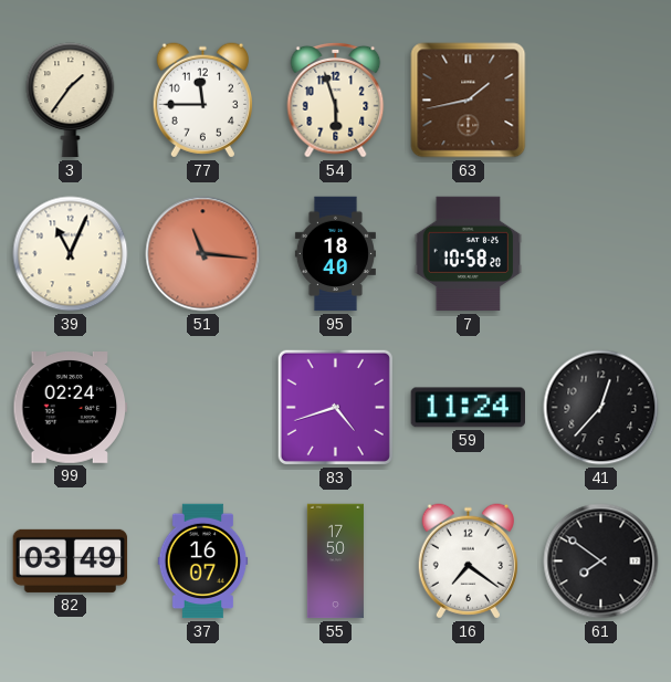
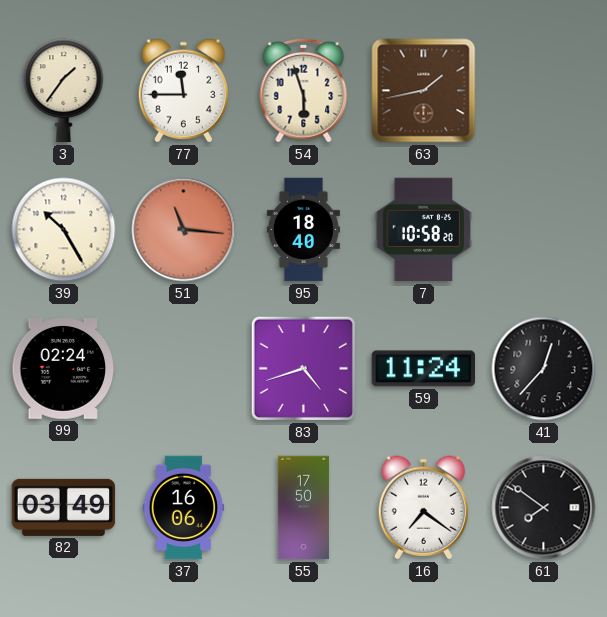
39: 11:04 -> 10:25 (64, 230)
37: 16:07 -> 16:06 (184, 508)
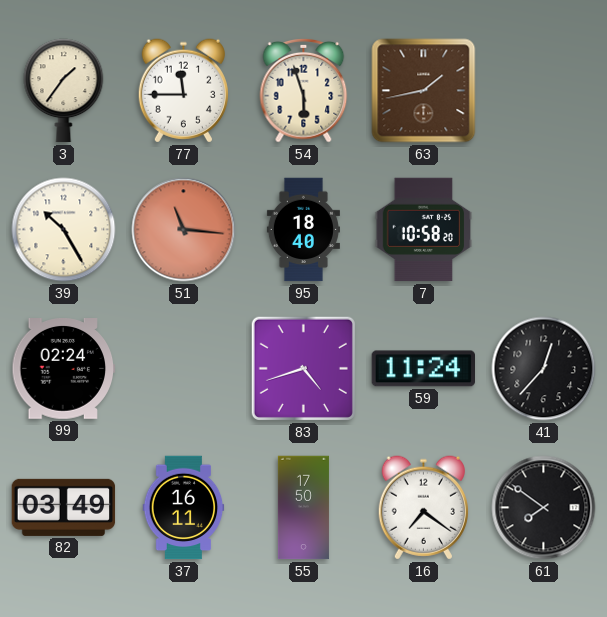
37: 16:06 -> 16:11 (184, 508)
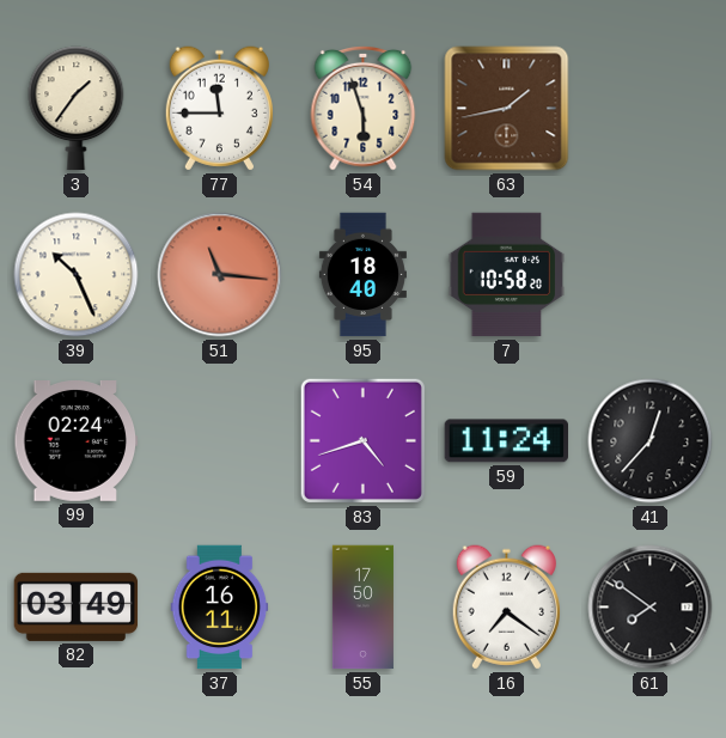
39: 10:25 -> 10:26 (77, 275)
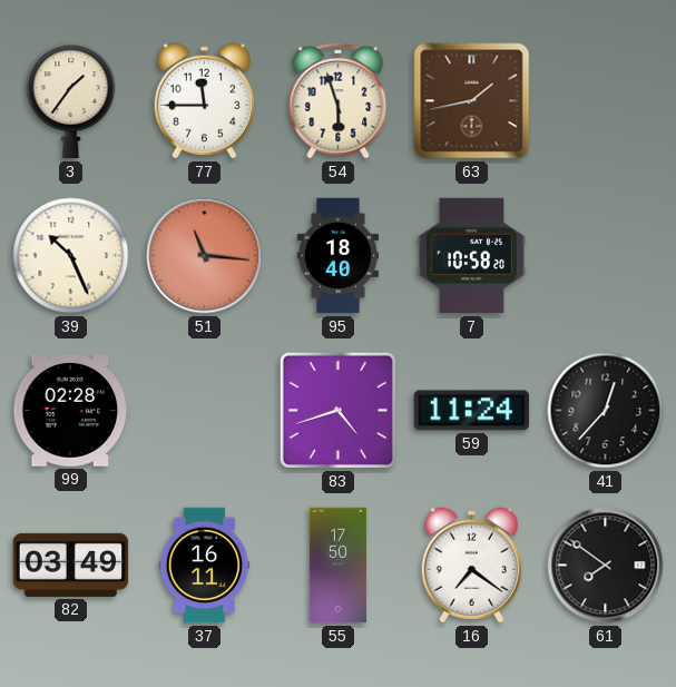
99: 02:24 -> 02:28 (71, 411)
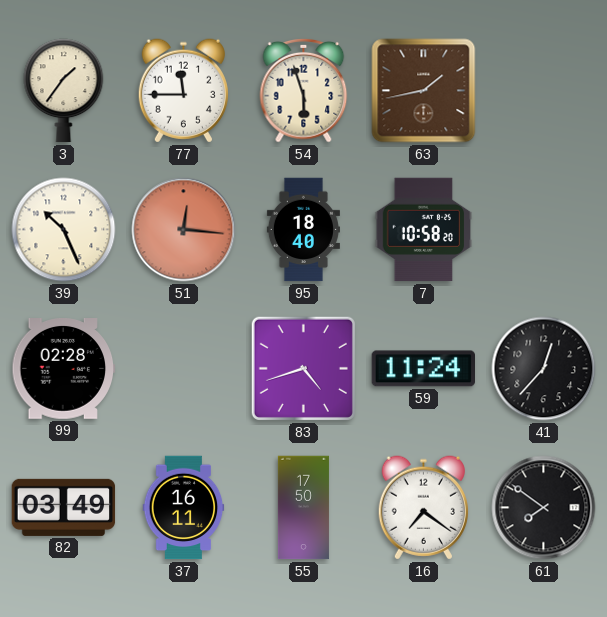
51: 11:16 -> 12:16 (184, 230)
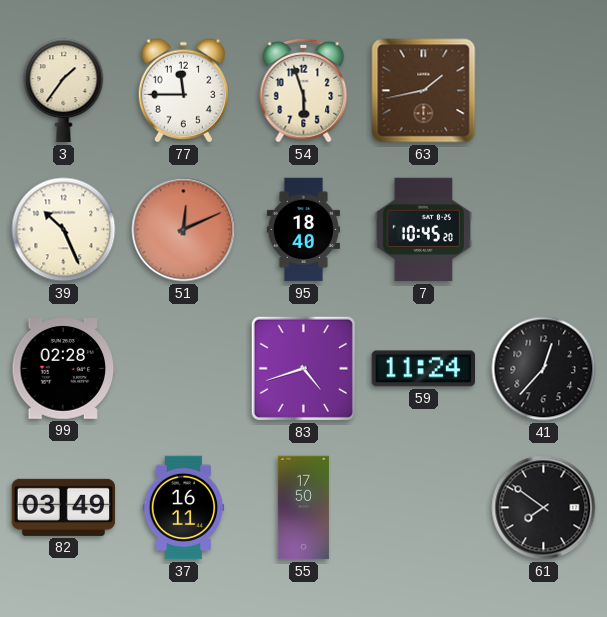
51: 12:16 -> 12:11 (184, 230)
7: 10:58 -> 10:45 (424, 230)
16: 7:21 -> none (423, 508)
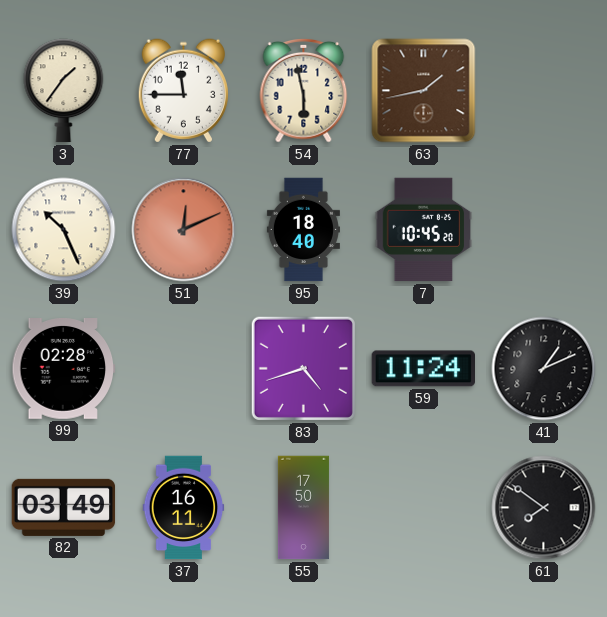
54: 5:57 -> 5:58 (304, 90)
41: 12:37 -> 1:11 (544, 369)
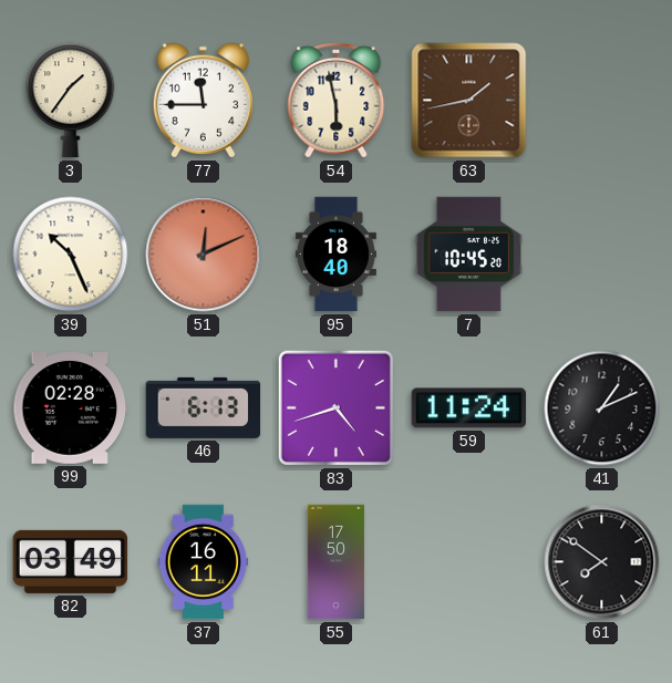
46: none -> 6:13 (204, 407)
